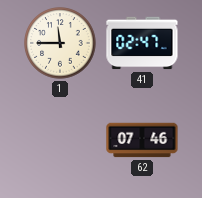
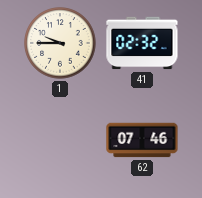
1: 11:45 -> 9:45 (60, 43)
41: 02:47 -> 02:32 (142, 43)
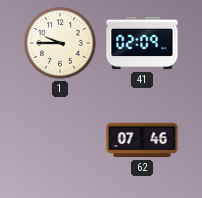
41: 02:32 -> 02:09 (142, 43)
